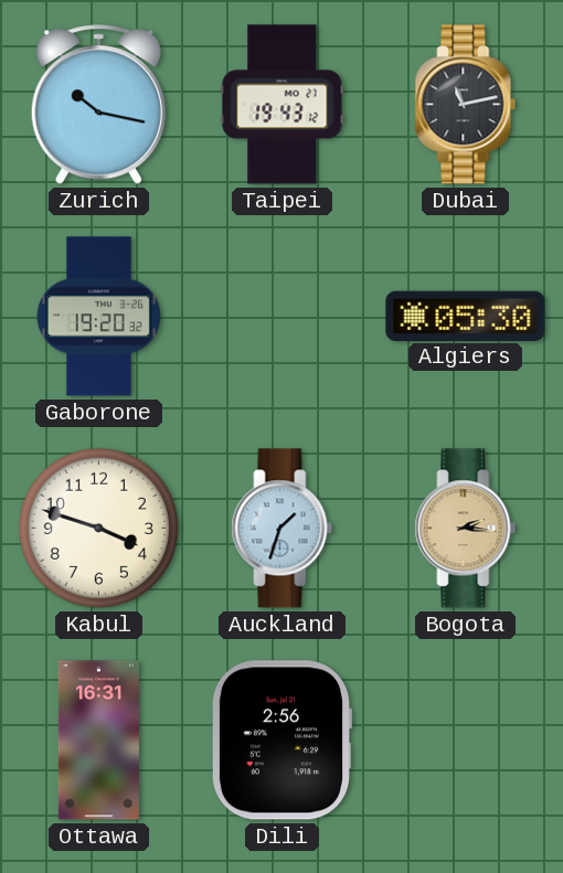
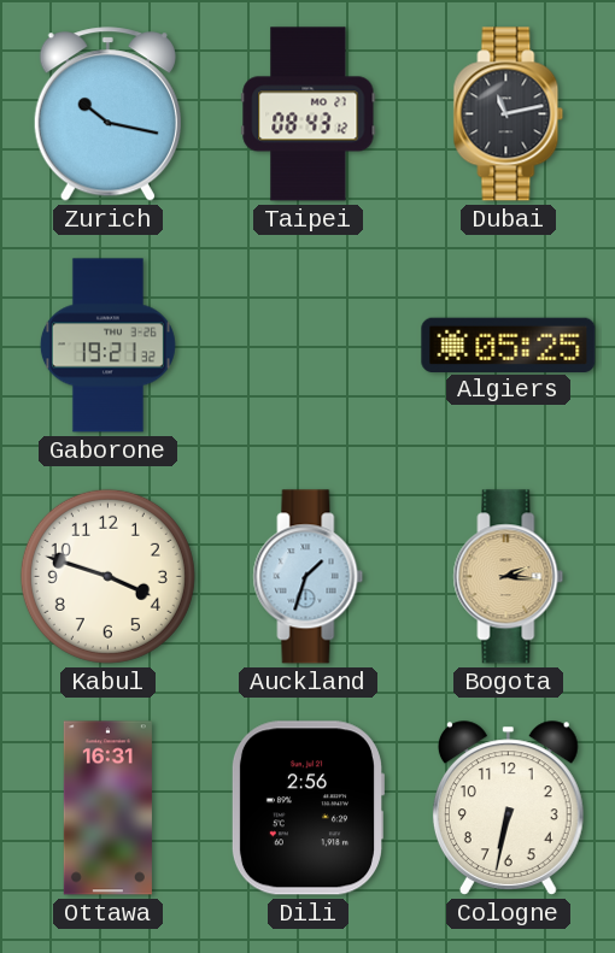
Taipei: 19:43 -> 08:43 (309, 114)
Gaborone: 19:20 -> 19:21 (107, 346)
Algiers: 05:30 -> 05:25 (509, 345)
Cologne: none -> 6:32 (508, 808)
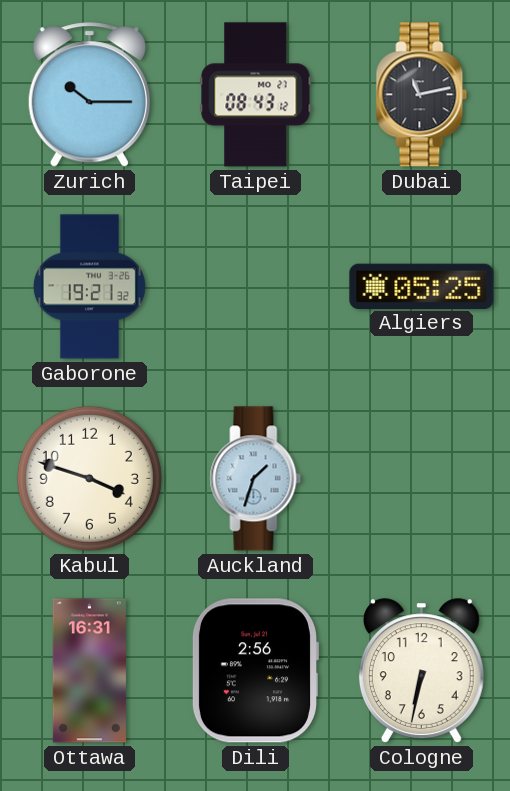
Zurich: 10:17 -> 10:15 (89, 95)
Bogota: 2:16 -> none (509, 577)
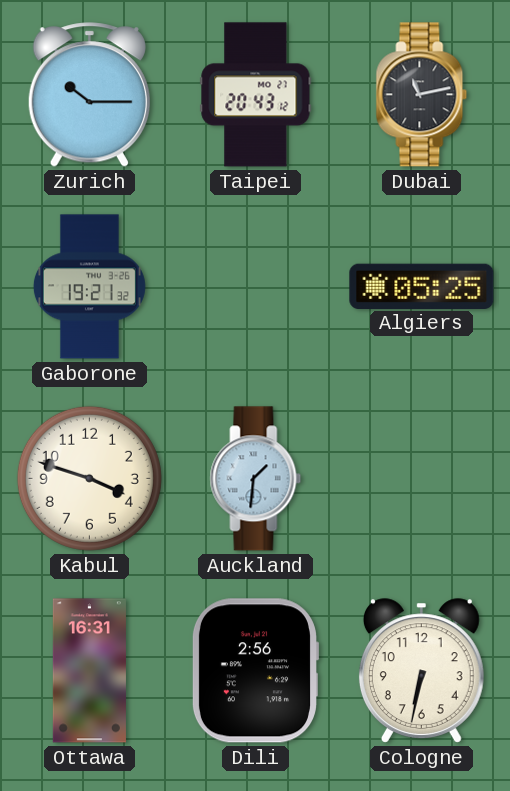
Taipei: 08:43 -> 20:43 (256, 95)
Auckland: 1:33 -> 1:31 (256, 479)
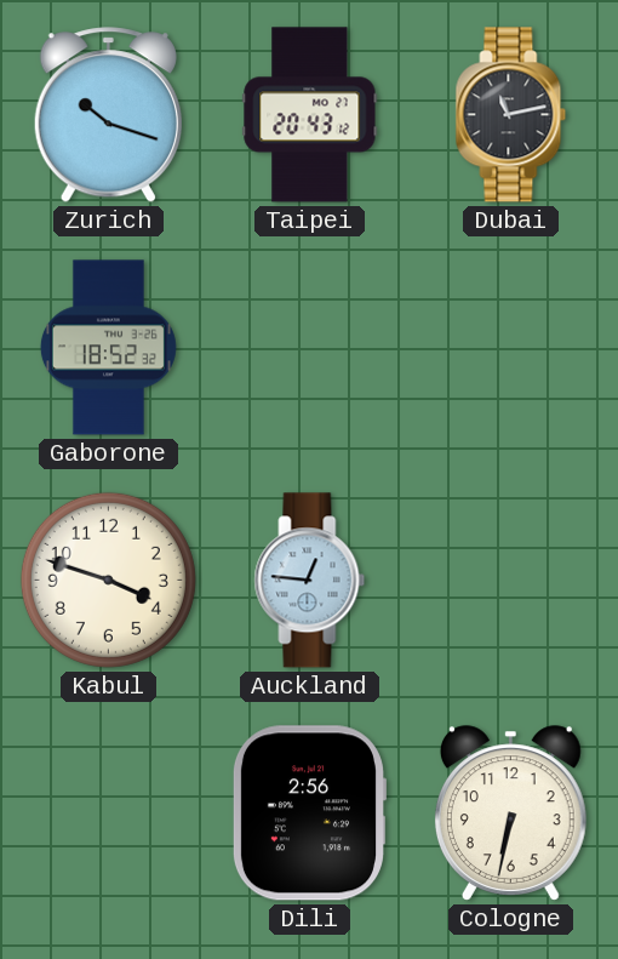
Zurich: 10:15 -> 10:18 (108, 115)
Gaborone: 19:21 -> 18:52 (108, 348)
Algiers: 05:25 -> none (422, 286)
Auckland: 1:31 -> 12:46 (310, 581)
Ottawa: 16:31 -> none (89, 671)
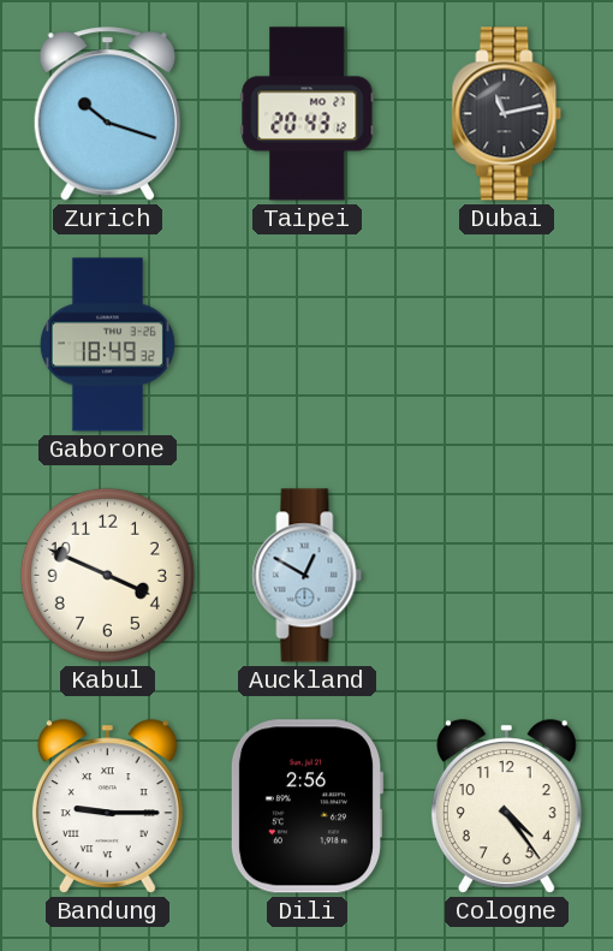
Gaborone: 18:52 -> 18:49 (107, 345)
Kabul: 3:48 -> 3:49 (107, 575)
Auckland: 12:46 -> 12:50 (308, 576)
Bandung: none -> 9:15 (107, 807)
Cologne: 6:32 -> 4:24 (506, 807)
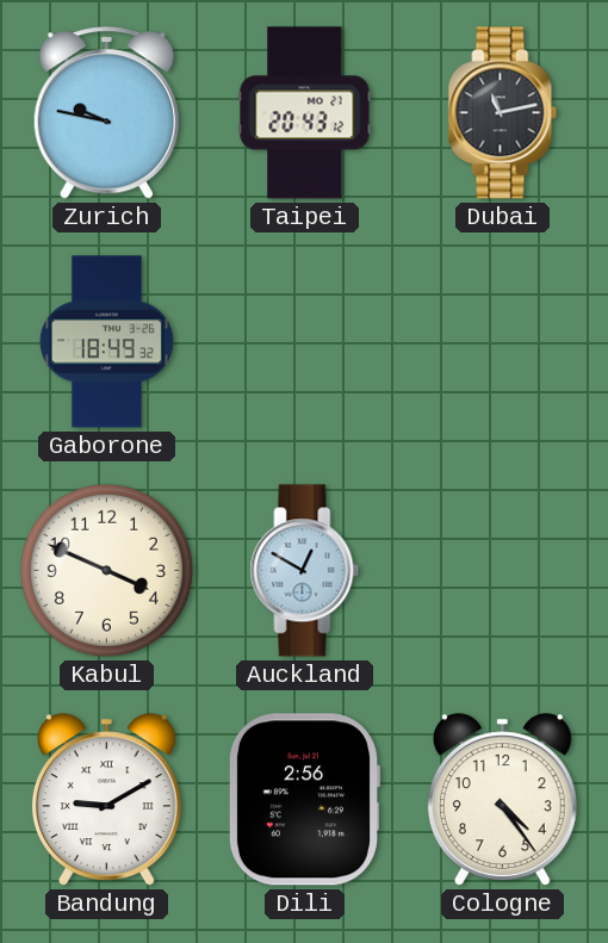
Zurich: 10:18 -> 9:47 (106, 113)
Bandung: 9:15 -> 9:10 (106, 800)
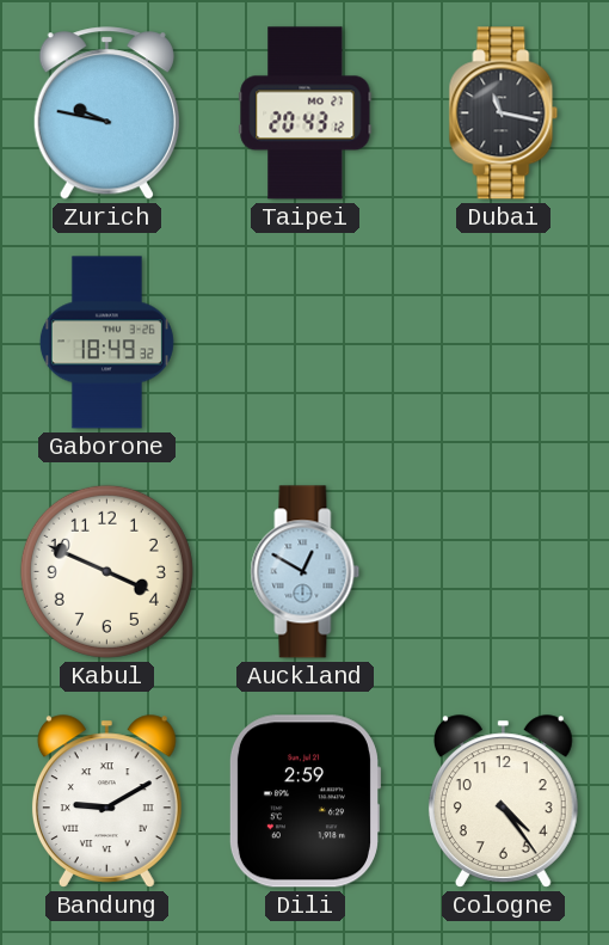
Dubai: 11:13 -> 11:17 (504, 113)
Dili: 2:56 -> 2:59 (304, 802)
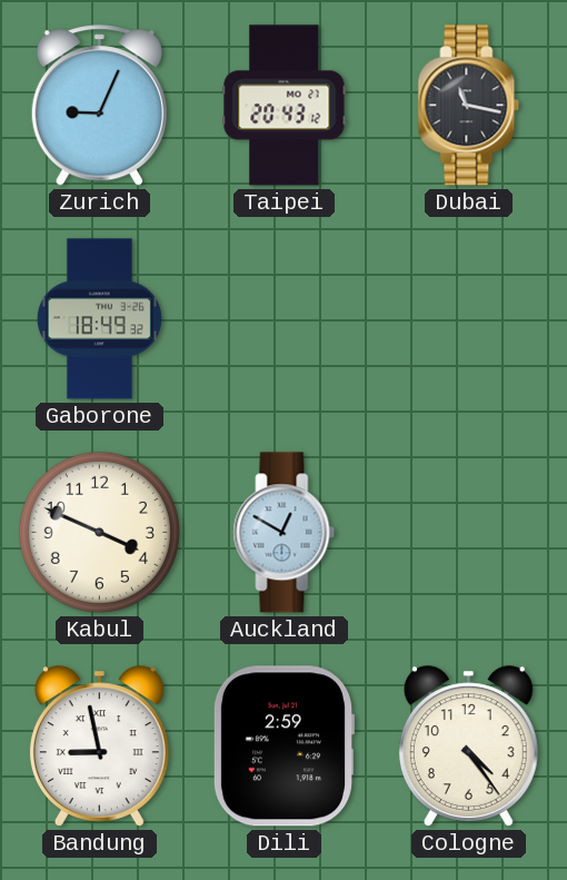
Zurich: 9:47 -> 9:04 (99, 106)
Bandung: 9:10 -> 8:58 (99, 746)
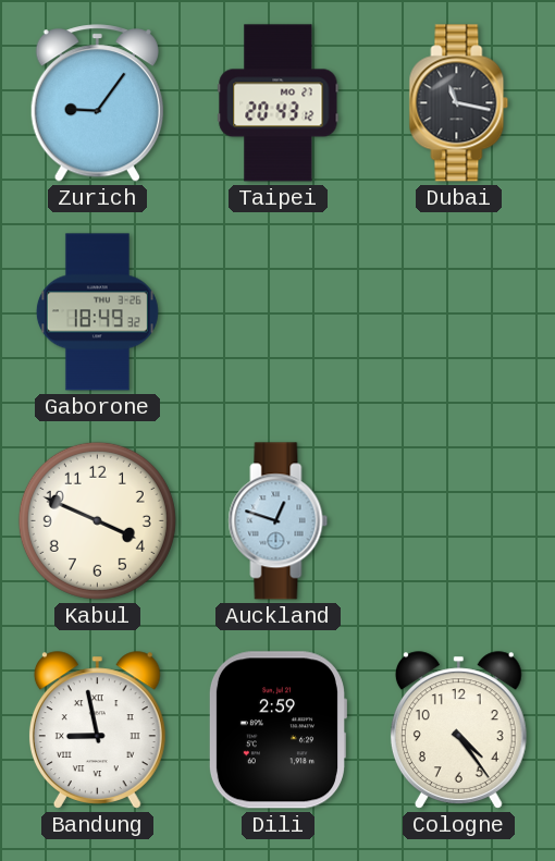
Zurich: 9:04 -> 9:06 (97, 103)
Auckland: 12:50 -> 12:48 (279, 521)
